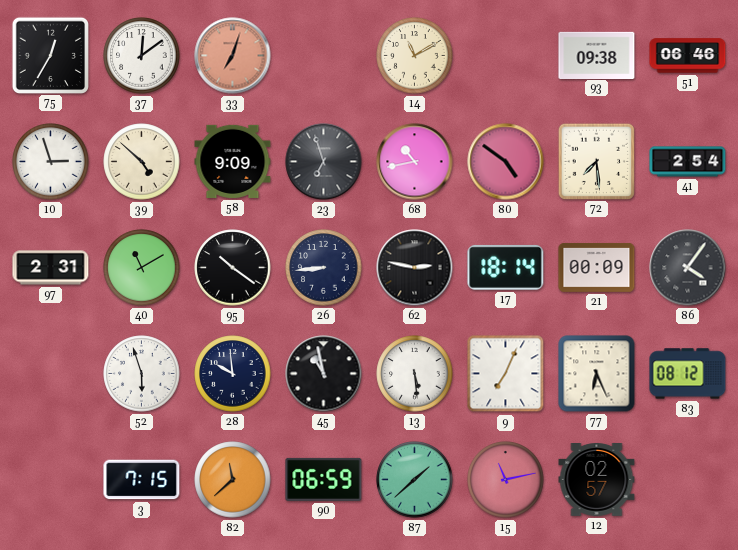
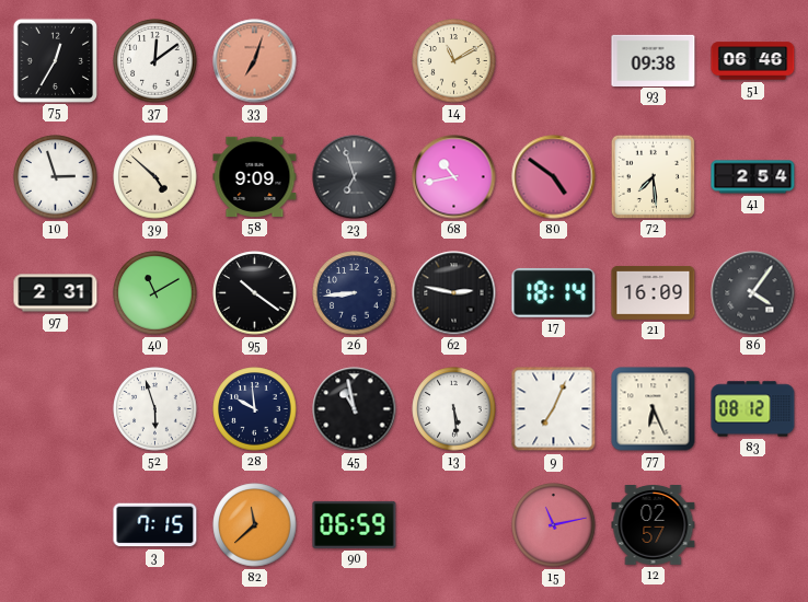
21: 00:09 -> 16:09 (654, 293)
87: 1:38 -> none (415, 480)
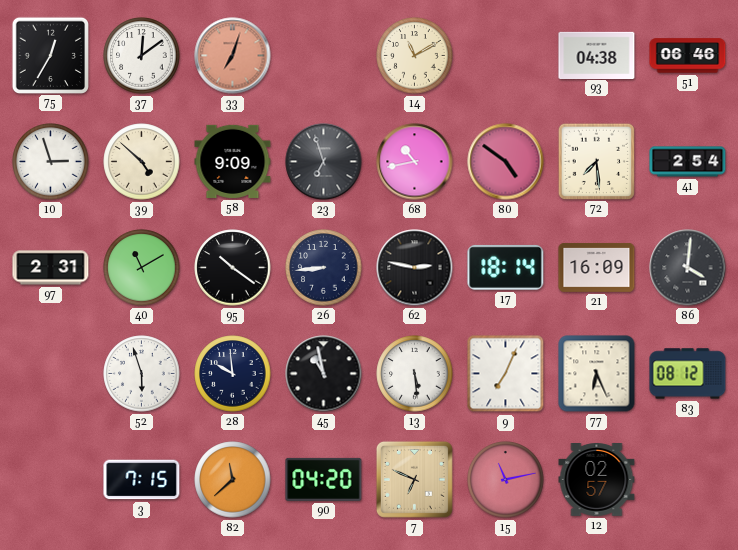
93: 09:38 -> 04:38 (597, 55)
86: 4:06 -> 4:01 (688, 268)
90: 06:59 -> 04:20 (324, 479)
7: none -> 6:49 (414, 479)
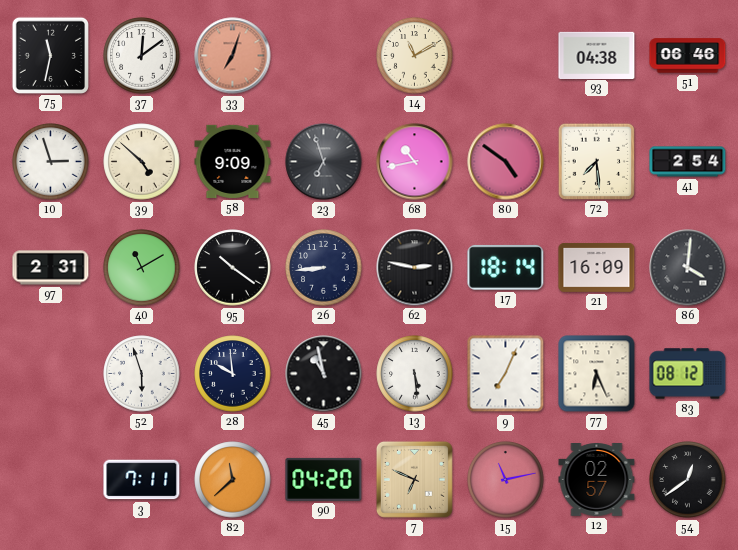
75: 12:35 -> 11:32 (50, 55)
3: 7:15 -> 7:11 (142, 480)
54: none -> 12:39 (688, 480)
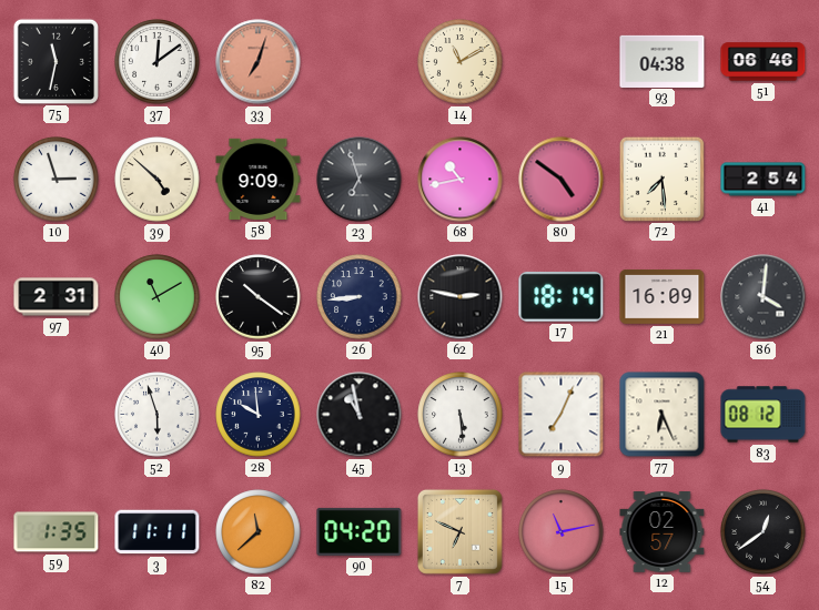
59: none -> 1:35 (57, 532)
3: 7:11 -> 11:11 (158, 532)
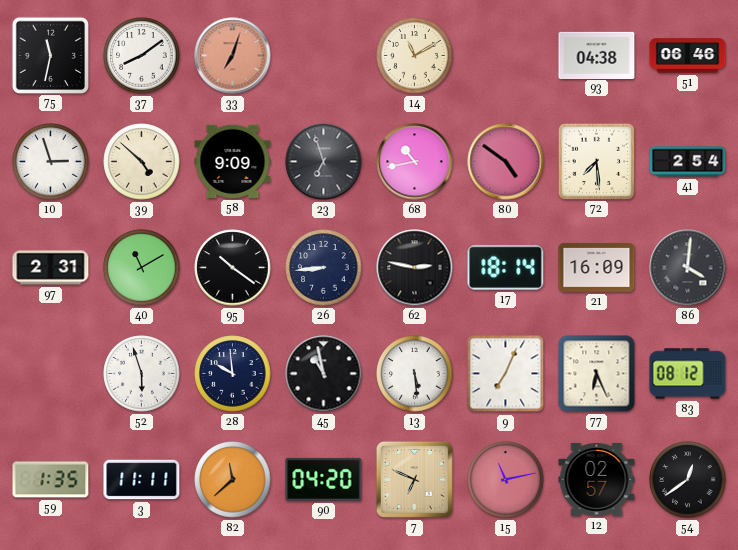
37: 12:09 -> 8:09 (142, 56)
